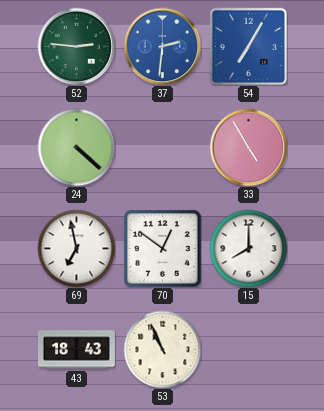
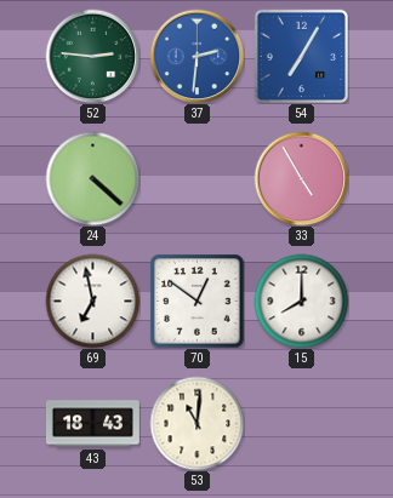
53: 10:56 -> 11:01 (196, 423)
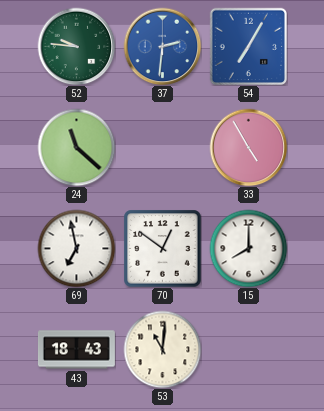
52: 2:46 -> 9:46 (76, 46)
24: 4:22 -> 11:22 (76, 147)
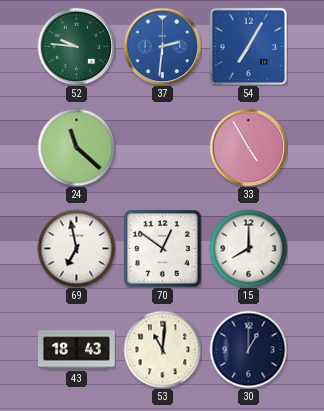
30: none -> 1:00 (248, 349)
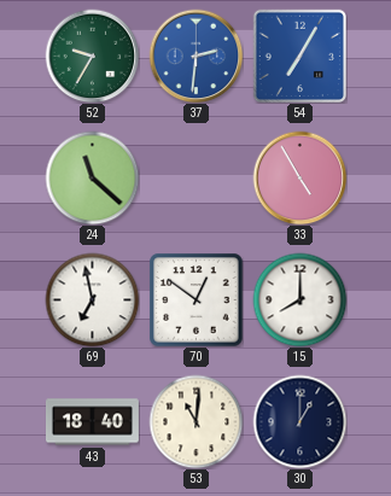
52: 9:46 -> 9:35 (92, 56)
43: 18:43 -> 18:40 (92, 422)
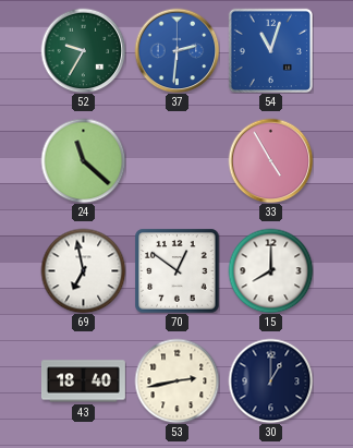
54: 7:05 -> 11:03 (270, 50)
53: 11:01 -> 2:43 (176, 380)
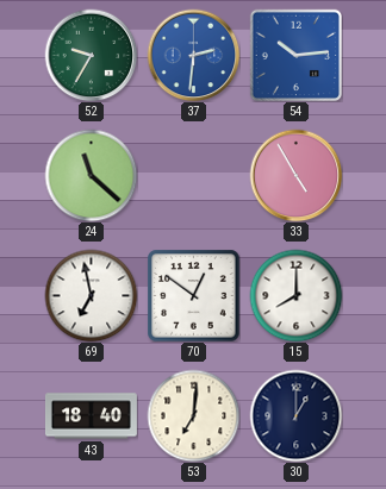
54: 11:03 -> 10:14 (295, 55)
53: 2:43 -> 7:01 (193, 415)
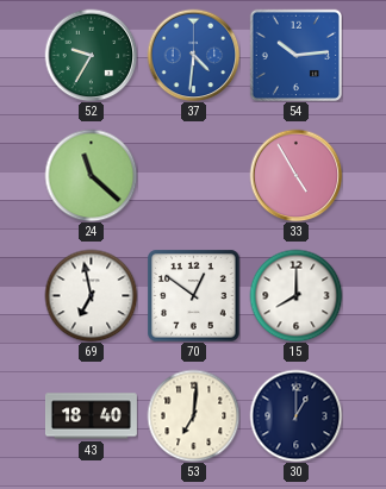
37: 2:31 -> 4:31 (193, 55)
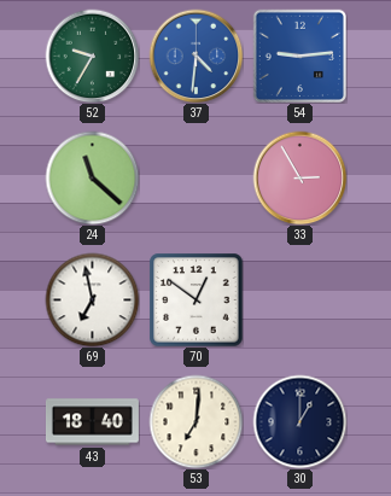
54: 10:14 -> 9:14 (299, 56)
33: 4:55 -> 2:55 (299, 177)
15: 8:00 -> none (295, 295)
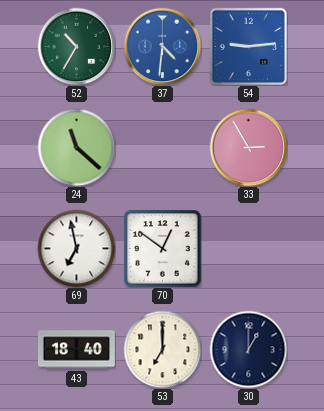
52: 9:35 -> 10:35 (76, 46)
53: 7:01 -> 7:00 (162, 349)
